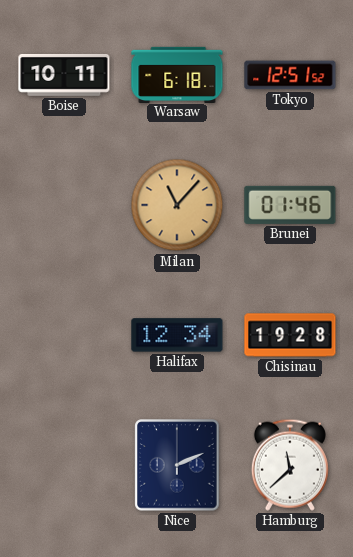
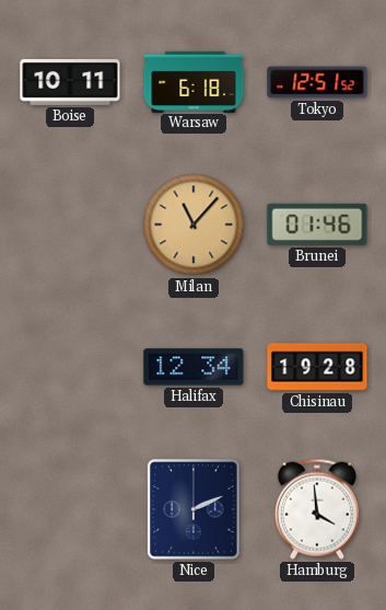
Hamburg: 11:38 -> 3:59 (317, 509)
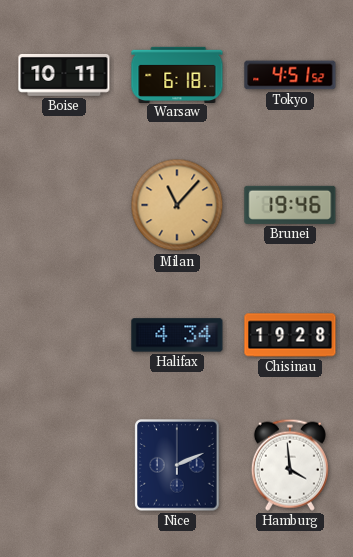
Tokyo: 12:51 -> 4:51 (290, 75)
Brunei: 01:46 -> 19:46 (290, 205)
Halifax: 12:34 -> 4:34 (177, 335)
